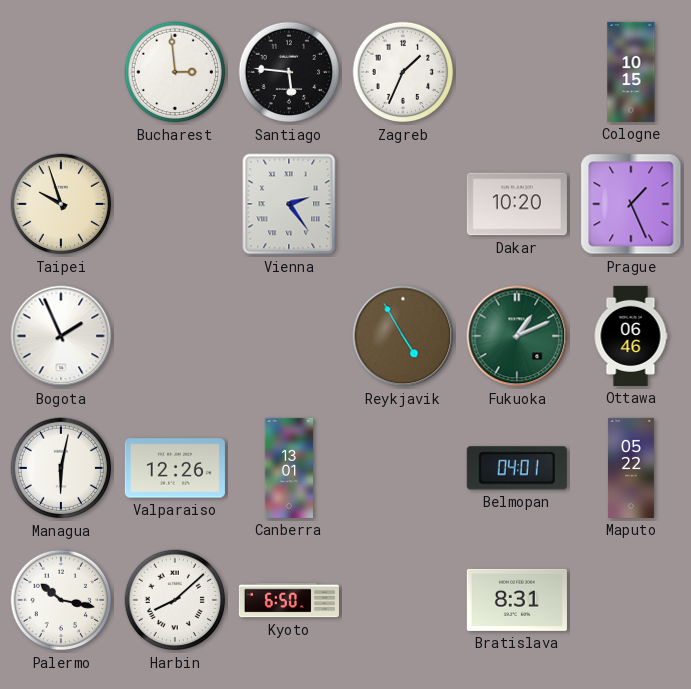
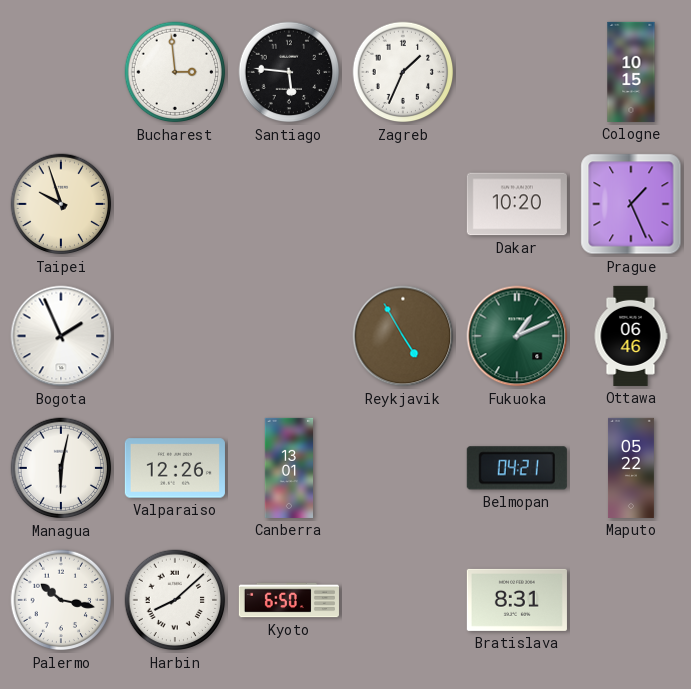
Vienna: 2:24 -> none (289, 204)
Belmopan: 04:01 -> 04:21 (517, 468)
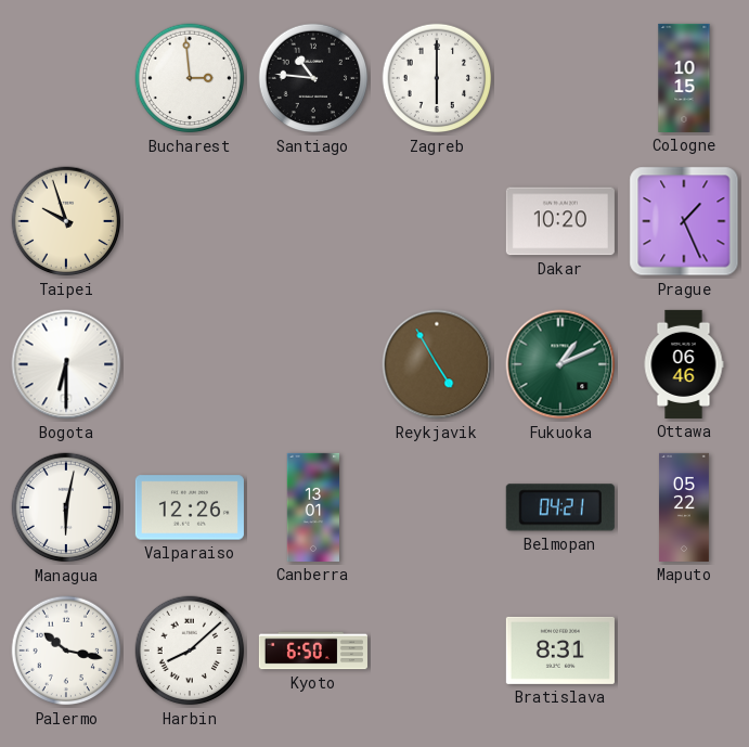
Santiago: 5:46 -> 10:46 (313, 78)
Zagreb: 1:34 -> 6:00 (437, 78)
Bogota: 1:56 -> 6:30 (66, 364)
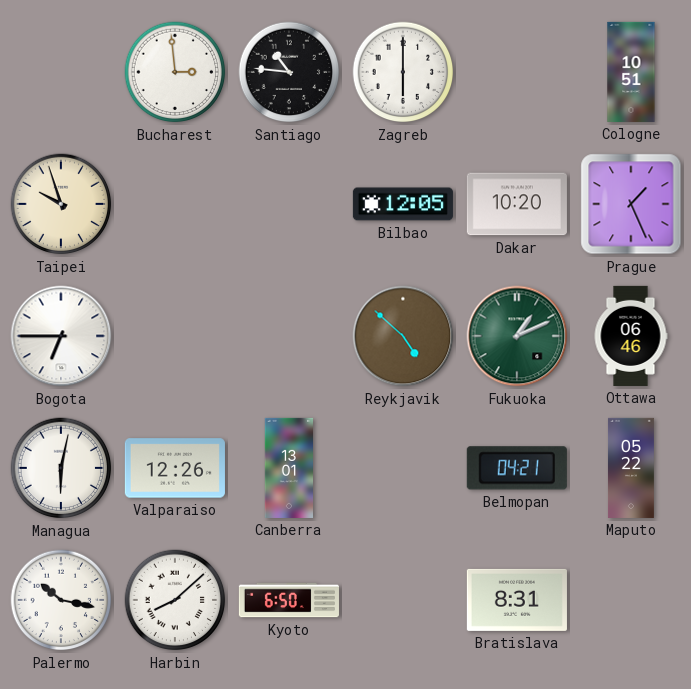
Cologne: 10:15 -> 10:51 (631, 72)
Bilbao: none -> 12:05 (403, 204)
Bogota: 6:30 -> 6:45 (61, 336)
Reykjavik: 4:55 -> 4:52 (403, 336)
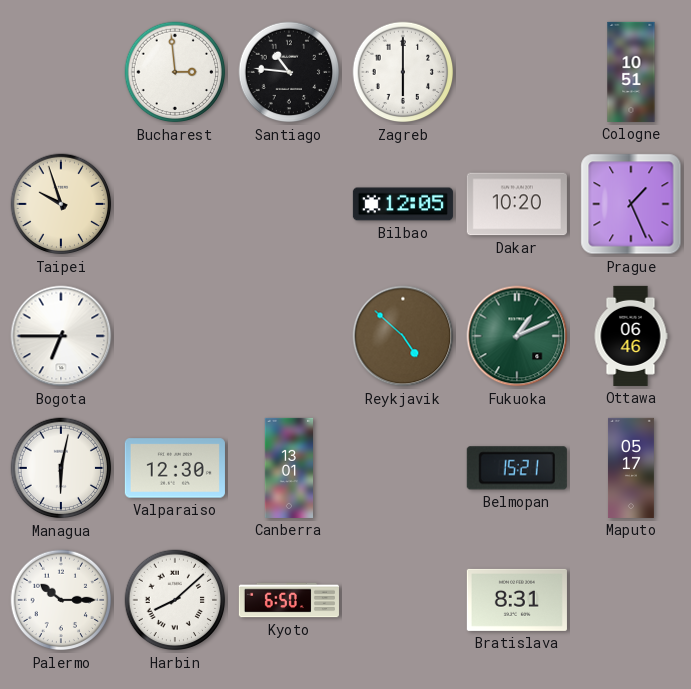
Valparaiso: 12:26 -> 12:30 (175, 468)
Belmopan: 04:21 -> 15:21 (517, 468)
Maputo: 05:22 -> 05:17 (631, 468)
Palermo: 10:17 -> 10:15 (61, 600)
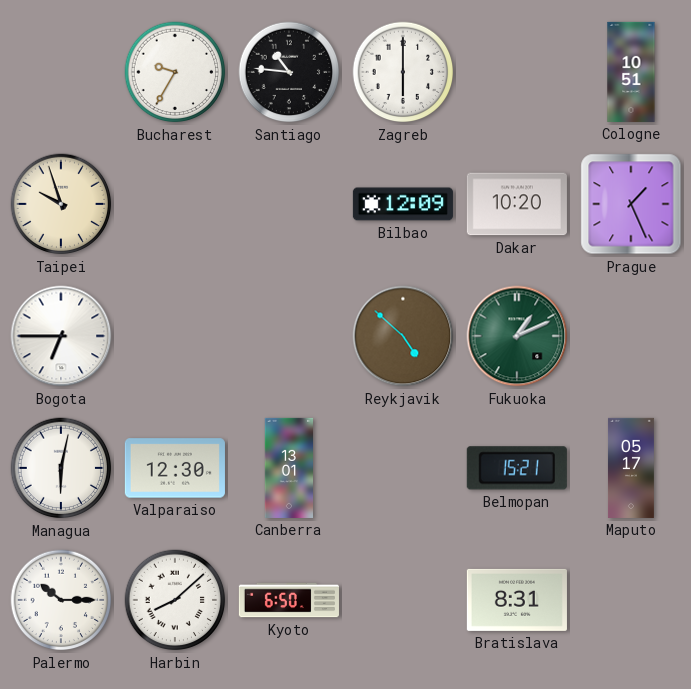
Bucharest: 2:59 -> 9:35 (175, 72)
Bilbao: 12:05 -> 12:09 (403, 204)
Ottawa: 06:46 -> none (631, 336)
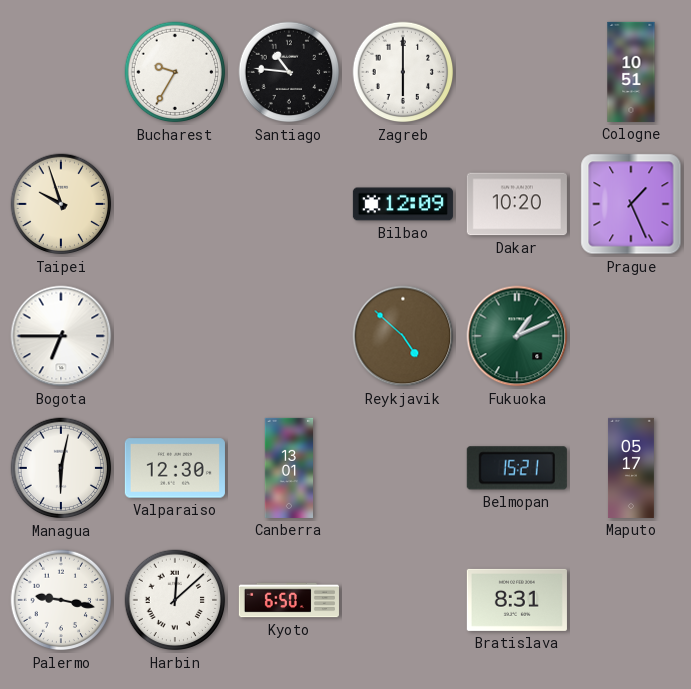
Palermo: 10:15 -> 9:17 (61, 600)
Harbin: 8:08 -> 12:08 (175, 600)
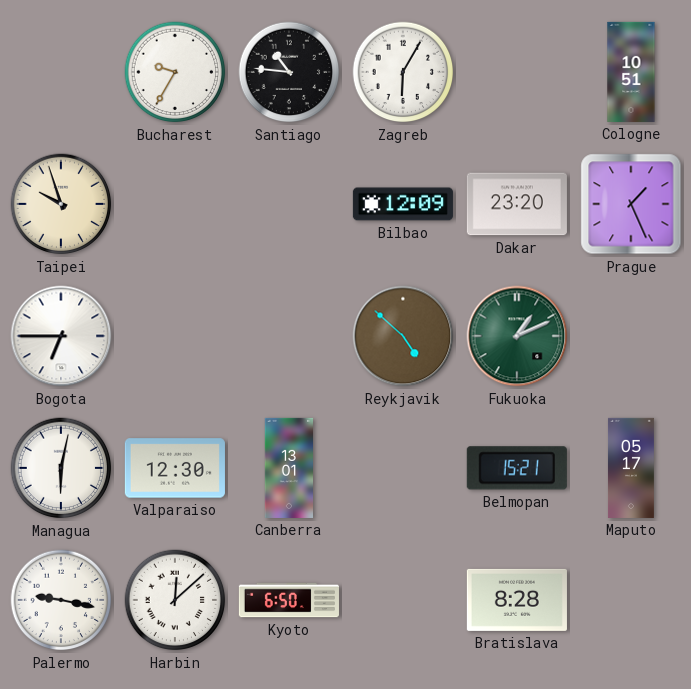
Zagreb: 6:00 -> 6:05 (403, 72)
Dakar: 10:20 -> 23:20 (517, 204)
Bratislava: 8:31 -> 8:28 (517, 600)
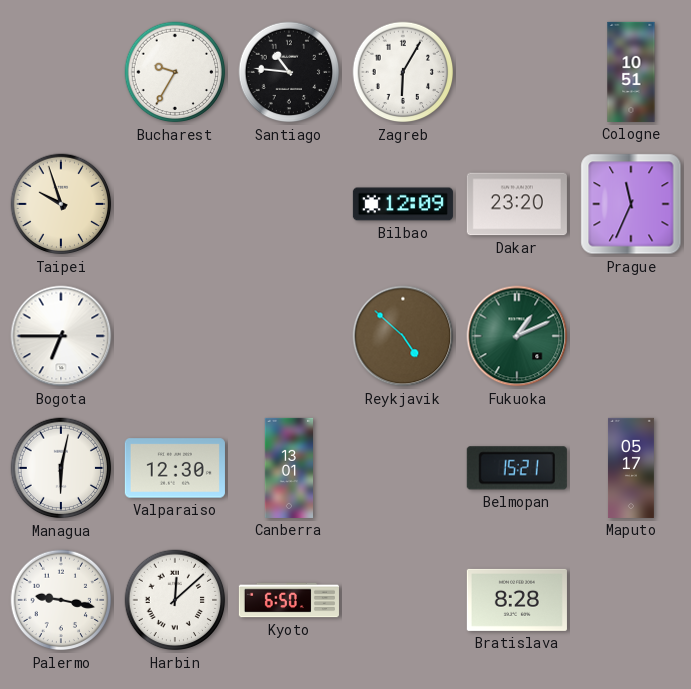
Prague: 1:26 -> 11:34 (631, 204)
